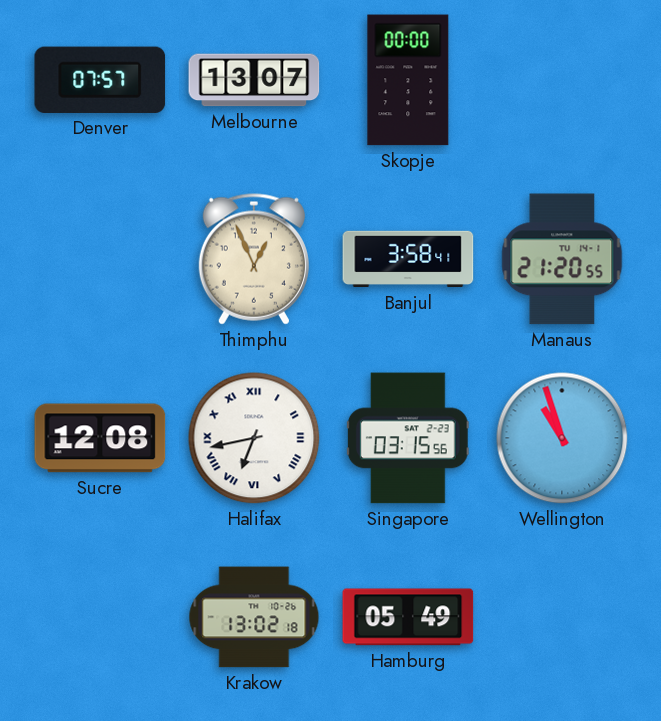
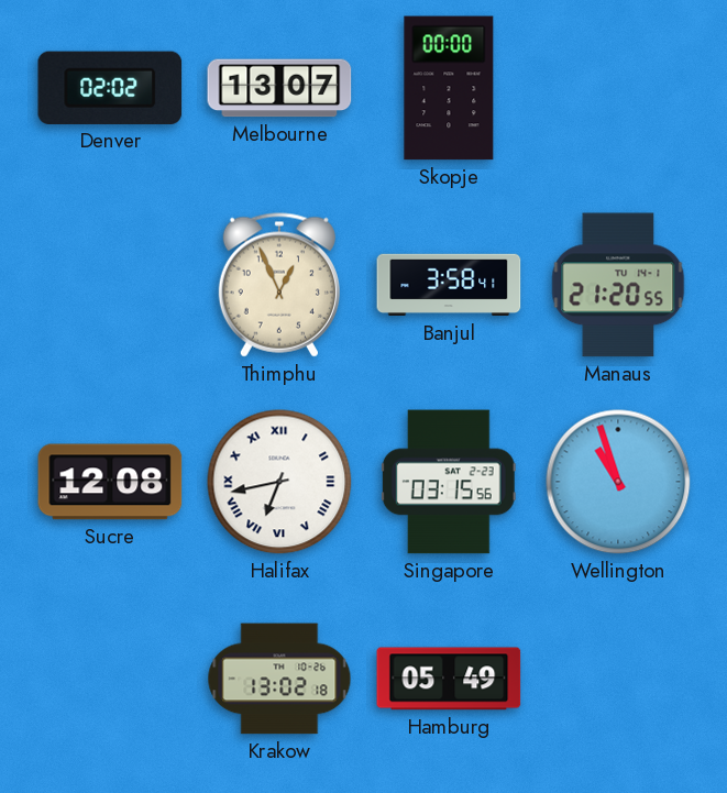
Denver: 07:57 -> 02:02 (110, 88)
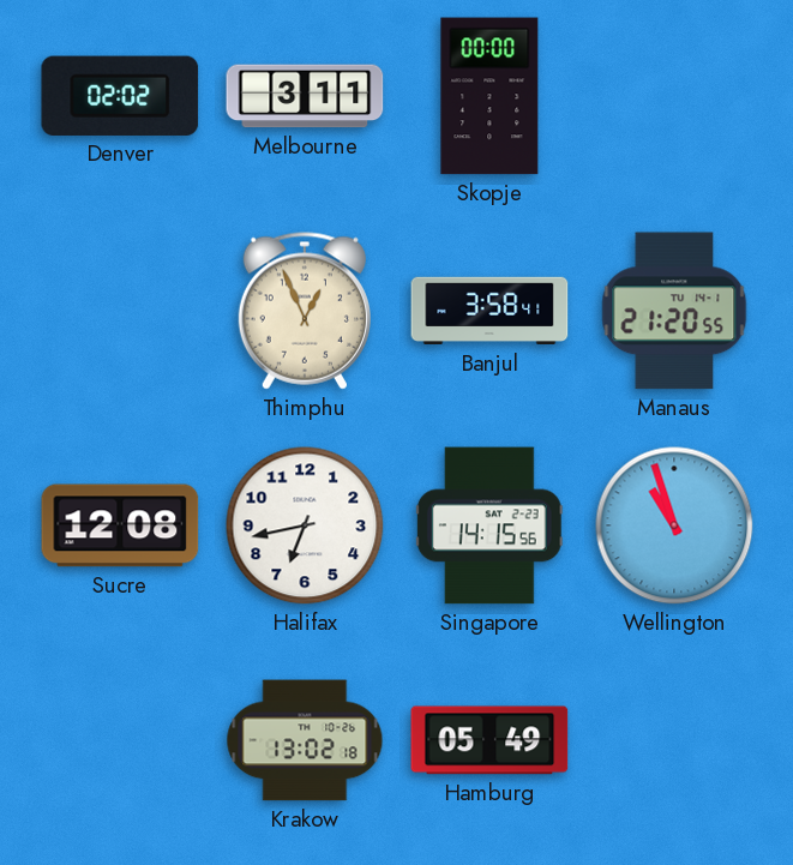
Melbourne: 13:07 -> 3:11 (305, 96)
Halifax numerals: Roman -> Arabic (305, 525)
Singapore: 03:15 -> 14:15 (489, 525)
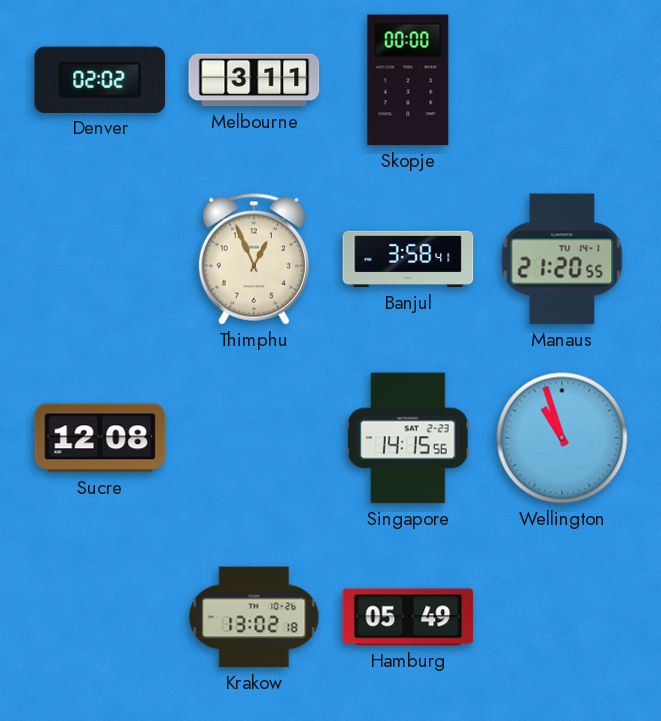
Halifax: 6:43 -> none (305, 525)
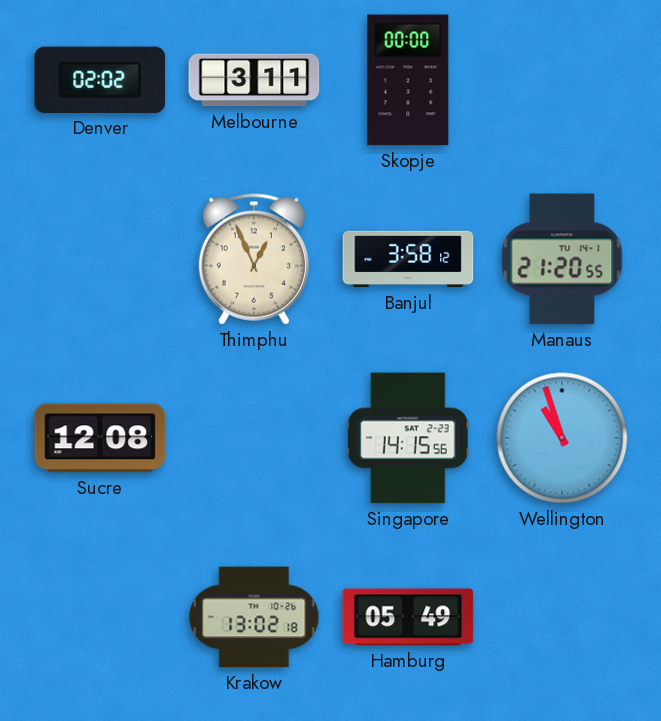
Banjul: 3:58:41 -> 3:58:12 (408, 259)
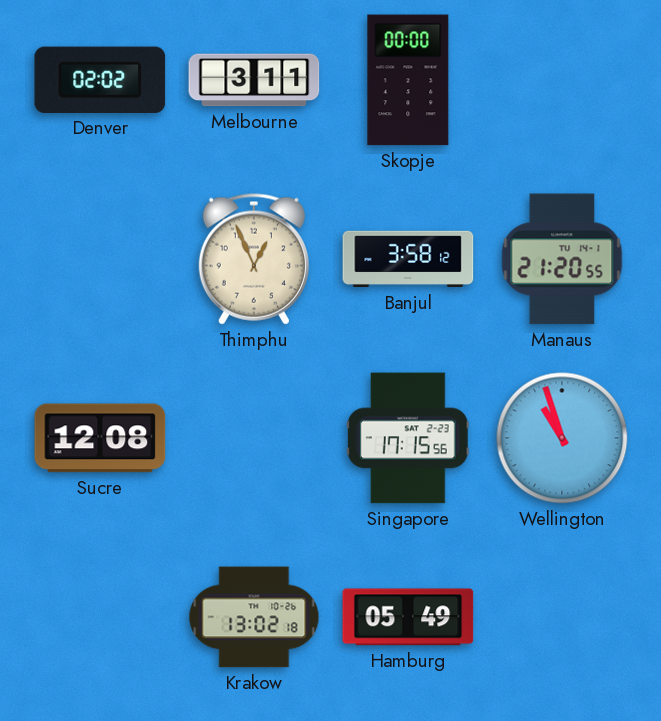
Singapore: 14:15 -> 17:15 (408, 438)
